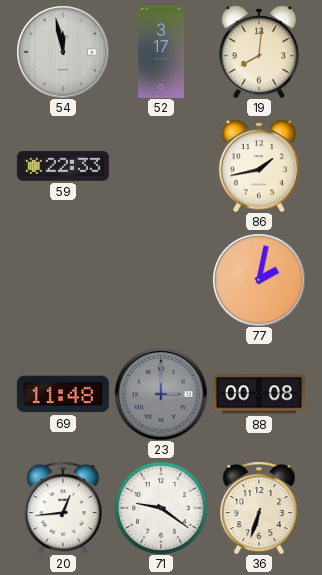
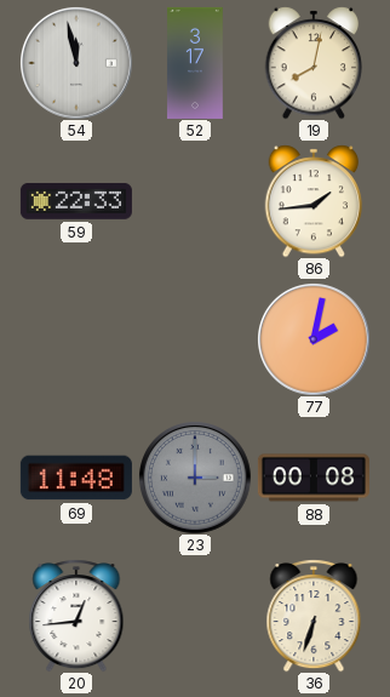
19: 8:01 -> 8:02 (314, 63)
86: 1:43 -> 1:44 (314, 201)
71: 9:21 -> none (161, 508)
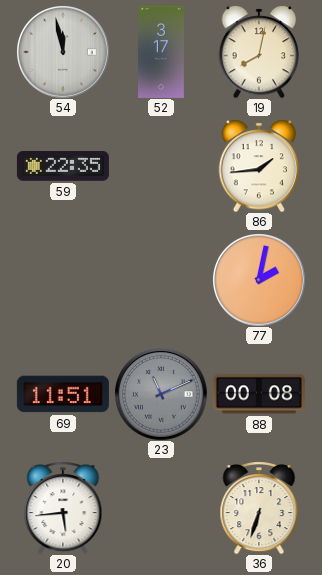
59: 22:33 -> 22:35 (63, 166)
69: 11:48 -> 11:51 (63, 394)
23: 3:00 -> 11:11 (161, 394)
20: 12:44 -> 5:44 (63, 508)
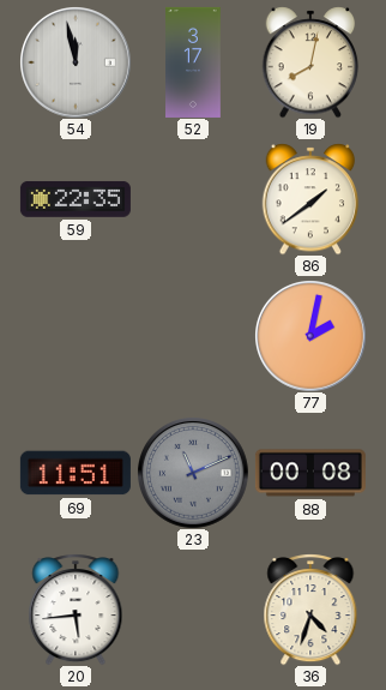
86: 1:44 -> 1:39 (310, 199)
36: 6:33 -> 4:33 (310, 610)
